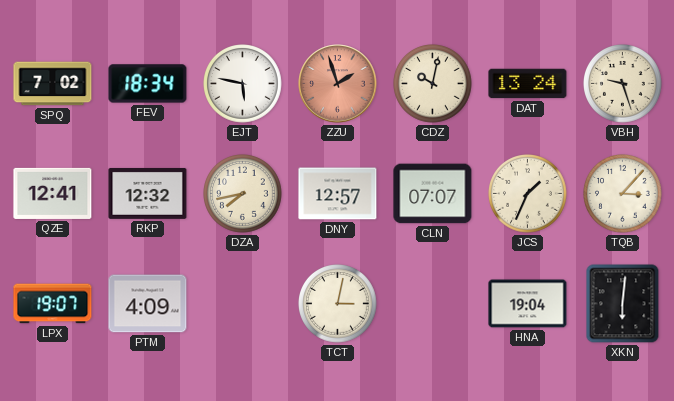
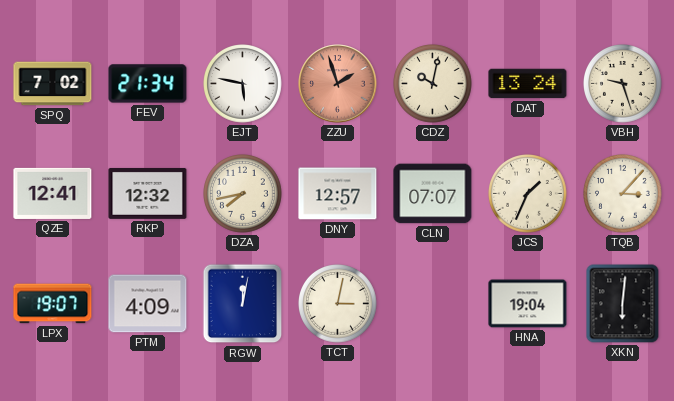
FEV: 18:34 -> 21:34 (148, 84)
RGW: none -> 12:02 (243, 304)
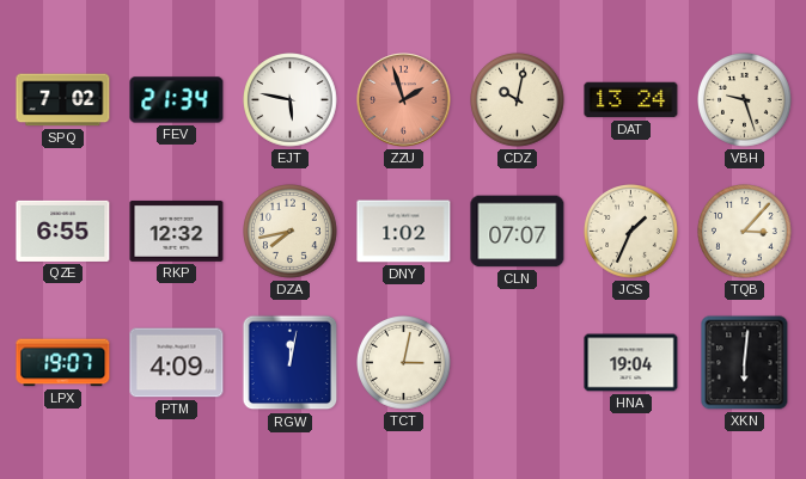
QZE: 12:41 -> 6:55 (63, 231)
DNY: 12:57 -> 1:02 (404, 232)
